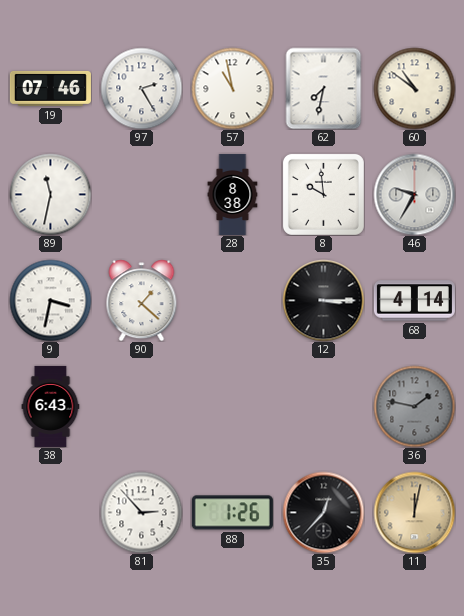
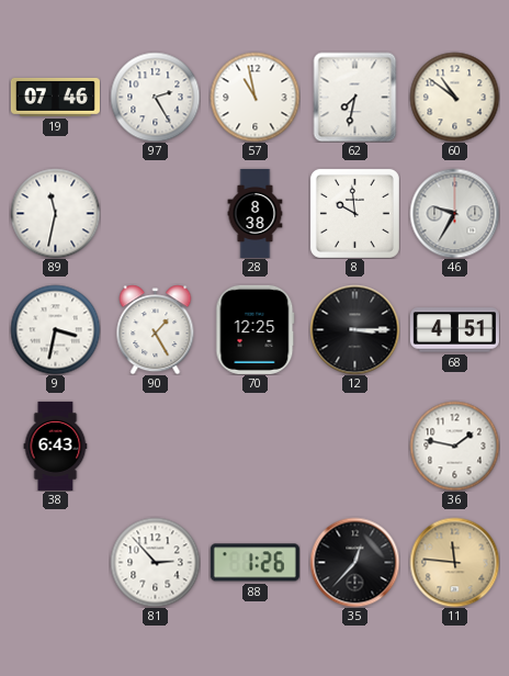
90: 1:22 -> 1:25 (156, 329)
70: none -> 12:25 (256, 329)
68: 4:14 -> 4:51 (454, 330)
36 dial: grey -> white (454, 446)
11: 12:02 -> 11:46 (454, 562)
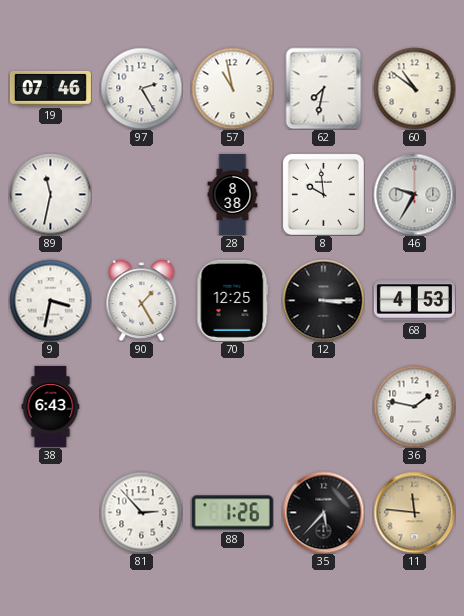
68: 4:51 -> 4:53 (414, 301)
35: 12:37 -> 5:37 (323, 512)
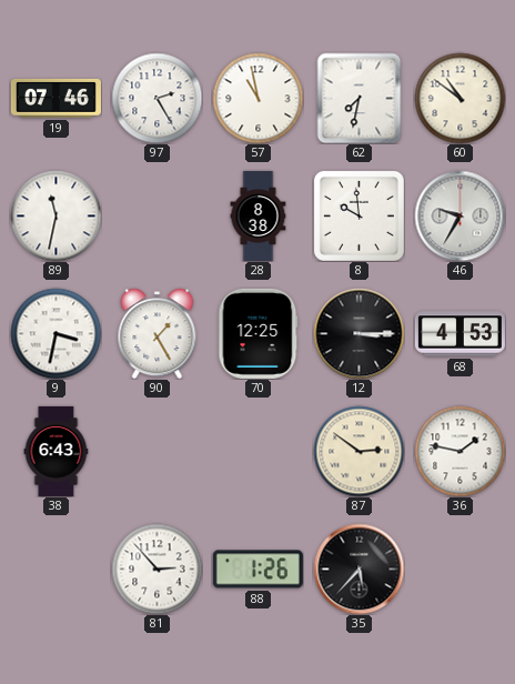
87: none -> 2:51 (359, 451)
11: 11:46 -> none (414, 512)
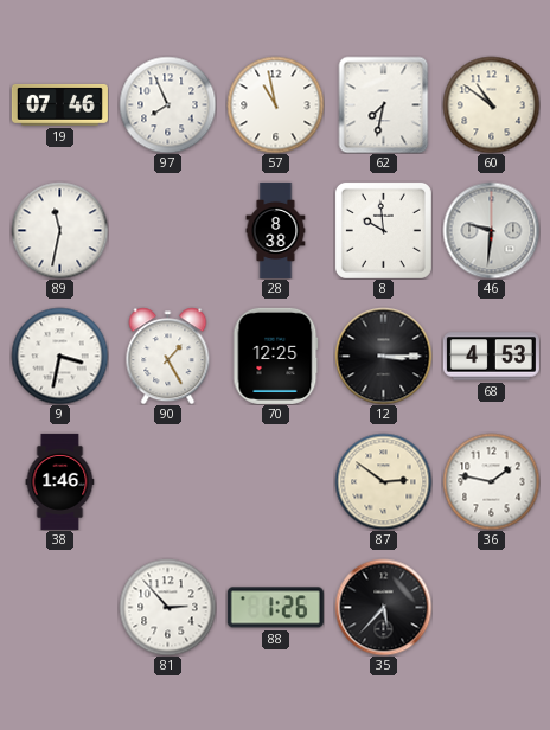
97: 2:25 -> 7:56 (167, 104)
46: 9:35 -> 9:31 (491, 230)
38: 6:43 -> 1:46 (60, 481)
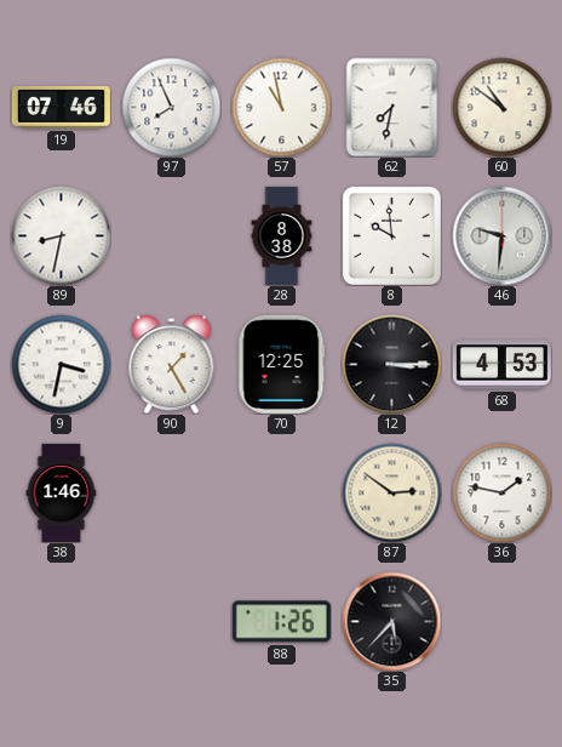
89: 11:32 -> 8:32 (61, 235)
81: 2:53 -> none (167, 607)
